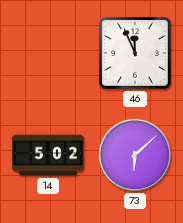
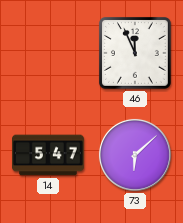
14: 5:02 -> 5:47 (49, 155)
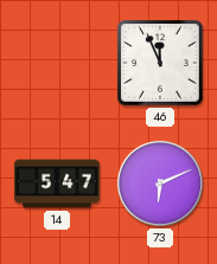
73: 6:08 -> 6:11 (160, 183)
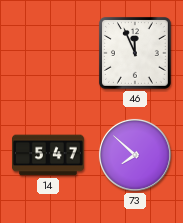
73: 6:11 -> 7:52 (135, 155)
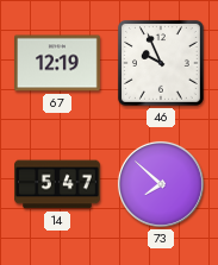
67: none -> 12:19 (58, 63)
46: 11:56 -> 9:56 (161, 63)
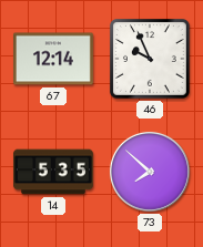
67: 12:19 -> 12:14 (54, 59)
14: 5:47 -> 5:35 (54, 172)
